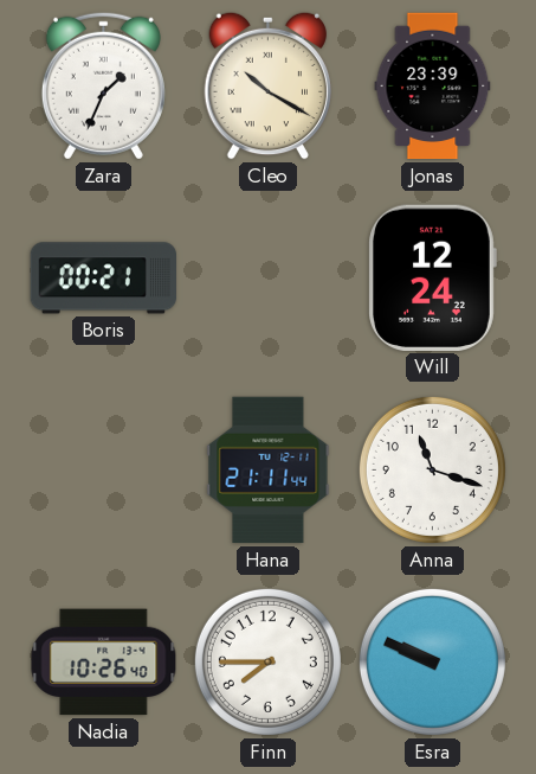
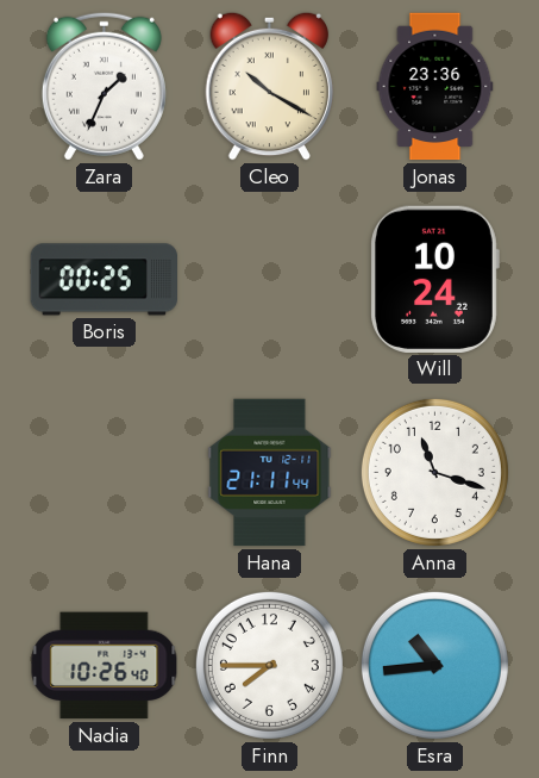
Jonas: 23:39 -> 23:36 (435, 87)
Boris: 00:21 -> 00:25 (104, 280)
Will: 12:24 -> 10:24 (434, 279)
Esra: 9:49 -> 10:44 (434, 665)
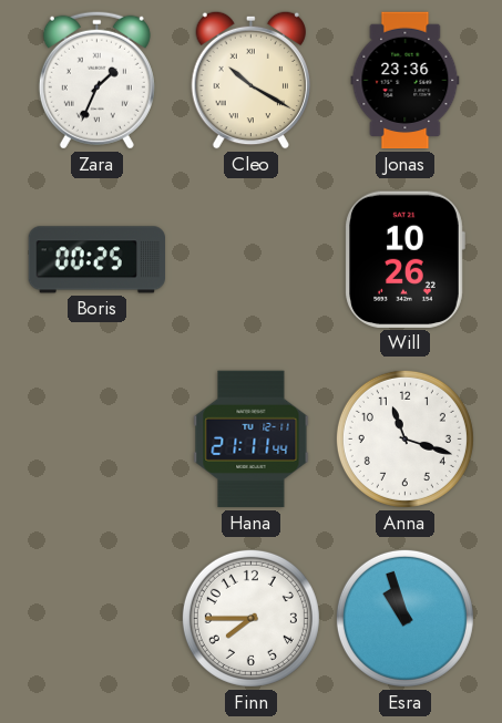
Will: 10:24 -> 10:26 (404, 259)
Nadia: 10:26 -> none (105, 666)
Esra: 10:44 -> 10:57 (404, 618)
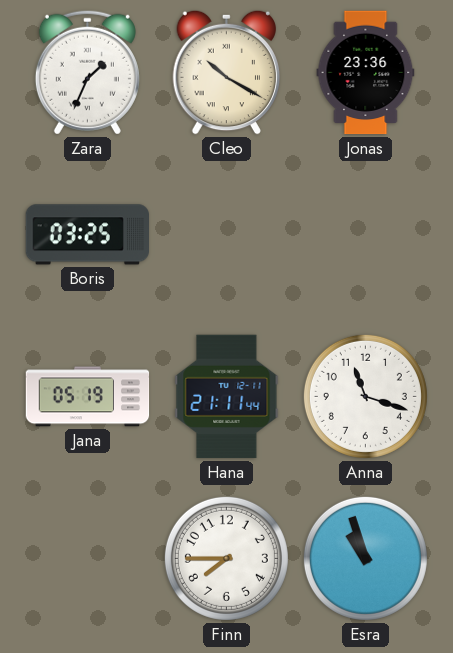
Boris: 00:25 -> 03:25 (87, 235)
Will: 10:26 -> none (404, 259)
Jana: none -> 05:19 (88, 397)
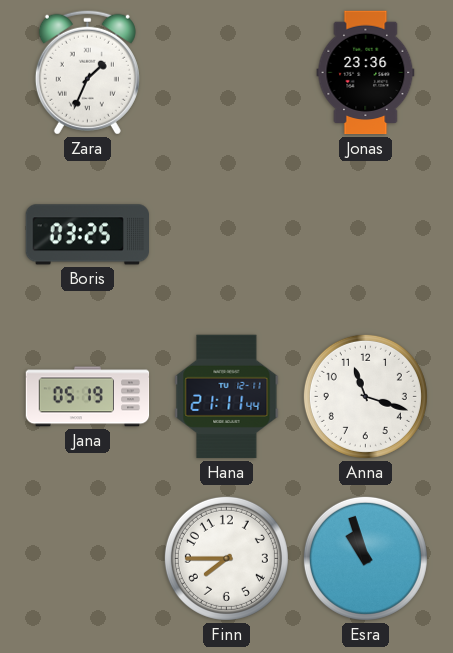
Cleo: 10:20 -> none (226, 72)
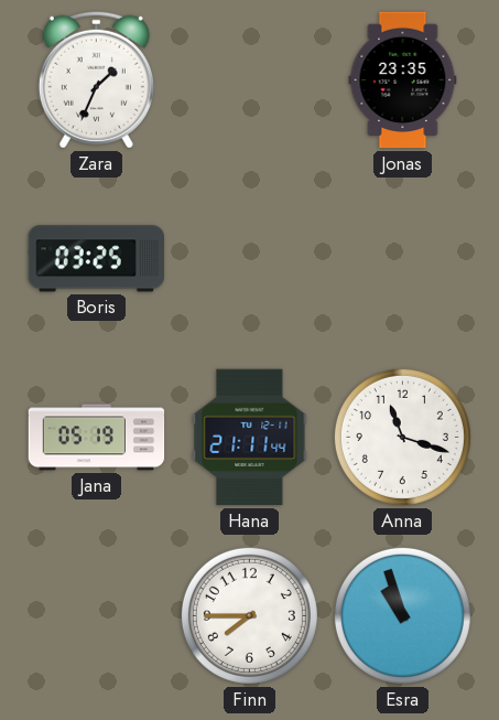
Jonas: 23:36 -> 23:35 (403, 80)
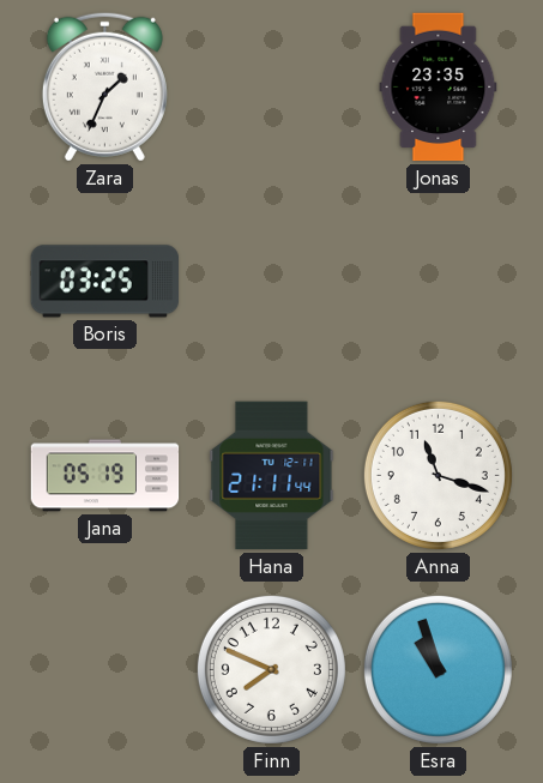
Finn: 7:45 -> 7:49 (271, 669)
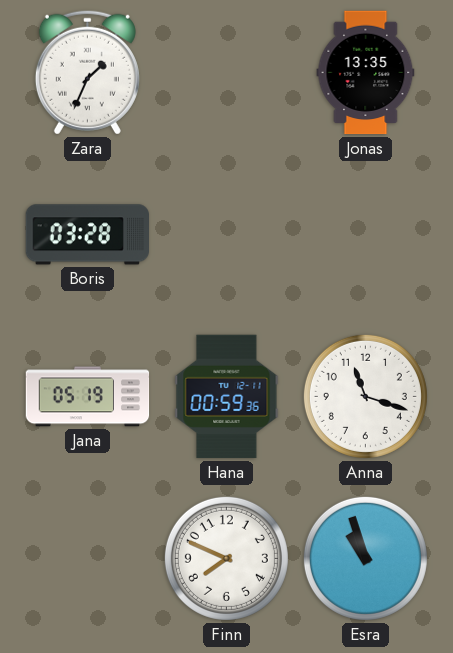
Jonas: 23:35 -> 13:35 (366, 73)
Boris: 03:25 -> 03:28 (87, 235)
Hana: 21:11 -> 00:59 (227, 397)
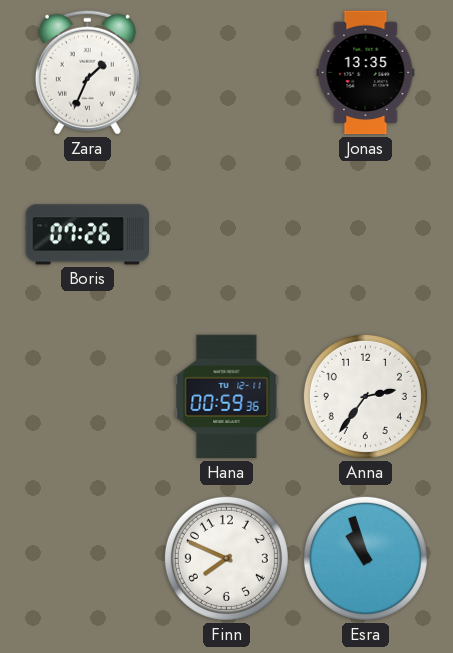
Boris: 03:28 -> 07:26 (87, 235)
Jana: 05:19 -> none (88, 397)
Anna: 11:18 -> 2:36 (365, 396)
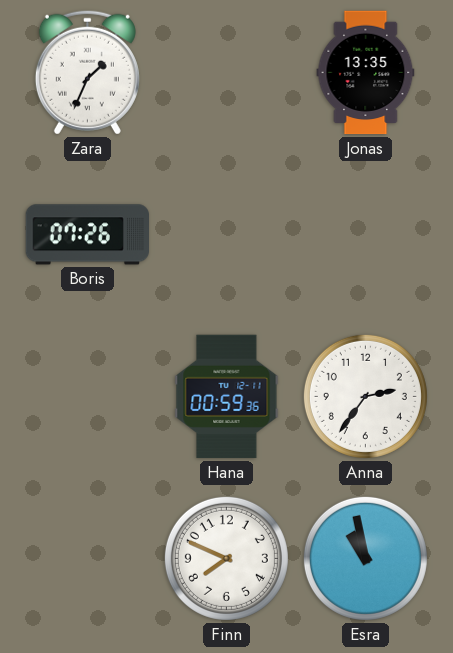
Esra: 10:57 -> 10:58 (365, 558)
